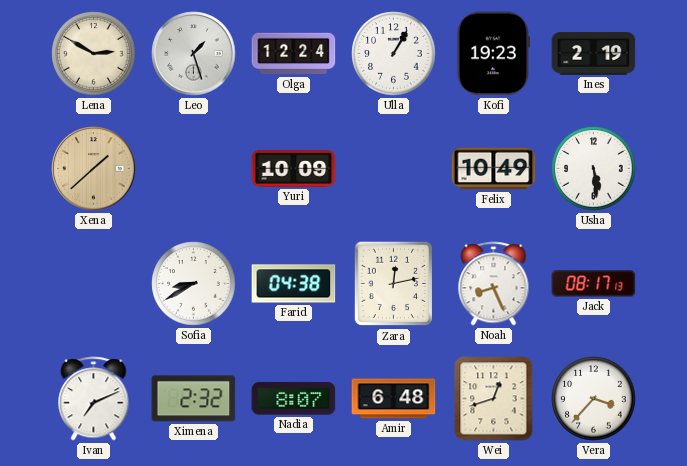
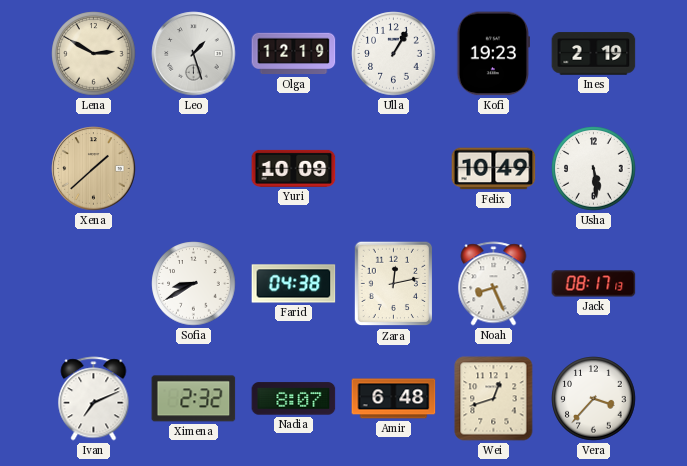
Olga: 12:24 -> 12:19 (294, 54)
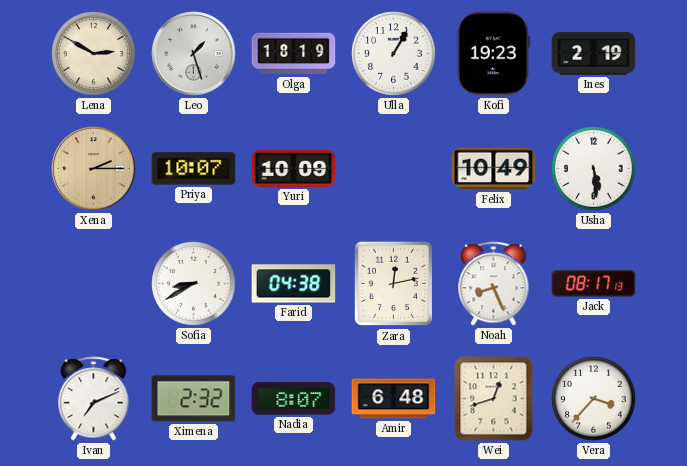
Olga: 12:19 -> 18:19 (294, 54)
Xena: 1:38 -> 2:15 (94, 169)
Priya: none -> 10:07 (194, 169)
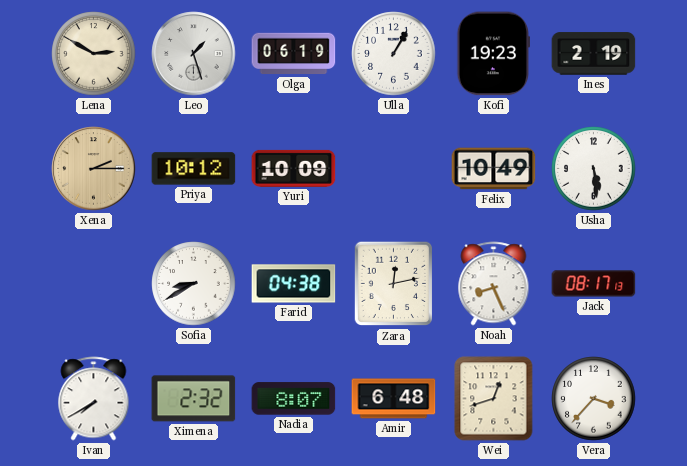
Olga: 18:19 -> 06:19 (294, 54)
Priya: 10:07 -> 10:12 (194, 169)
Ivan: 7:11 -> 7:40 (94, 399)
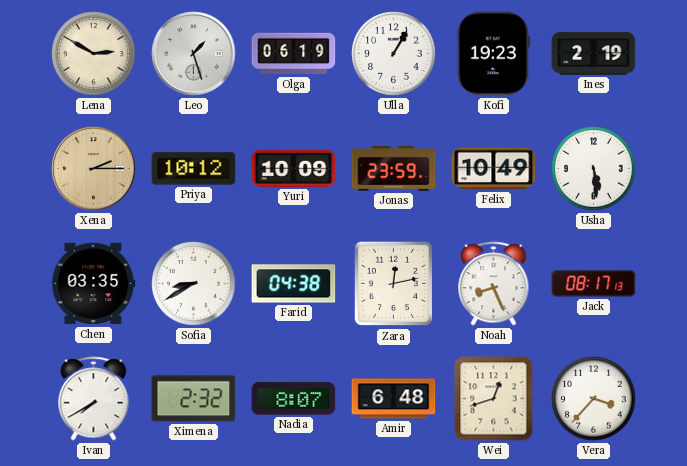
Jonas: none -> 23:59 (394, 169)
Chen: none -> 03:35 (94, 284)
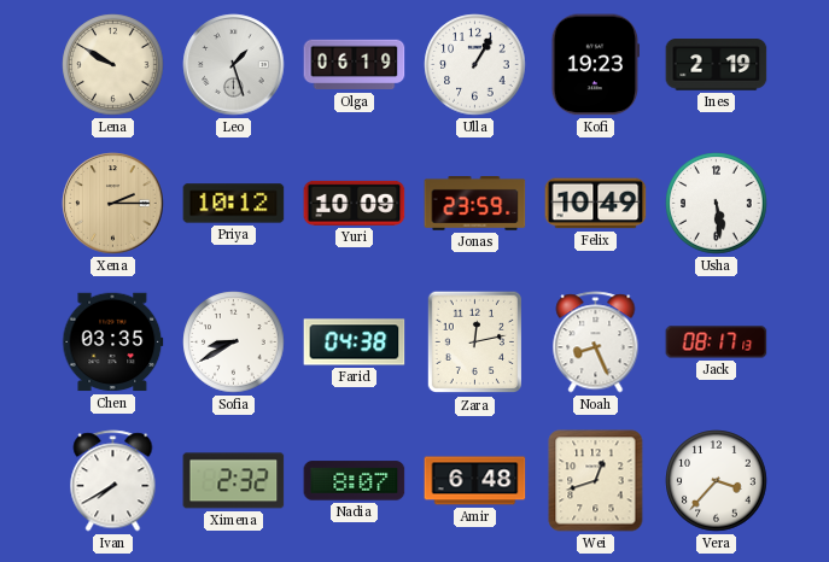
Lena: 2:50 -> 9:50 (113, 65)
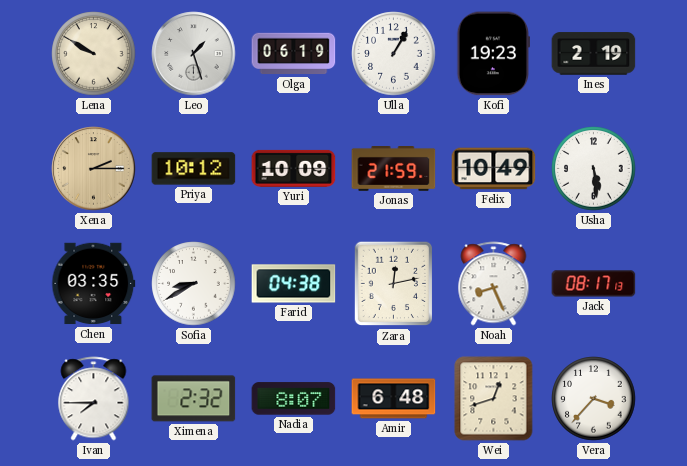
Jonas: 23:59 -> 21:59 (394, 169)
Ivan: 7:40 -> 7:45 (94, 399)
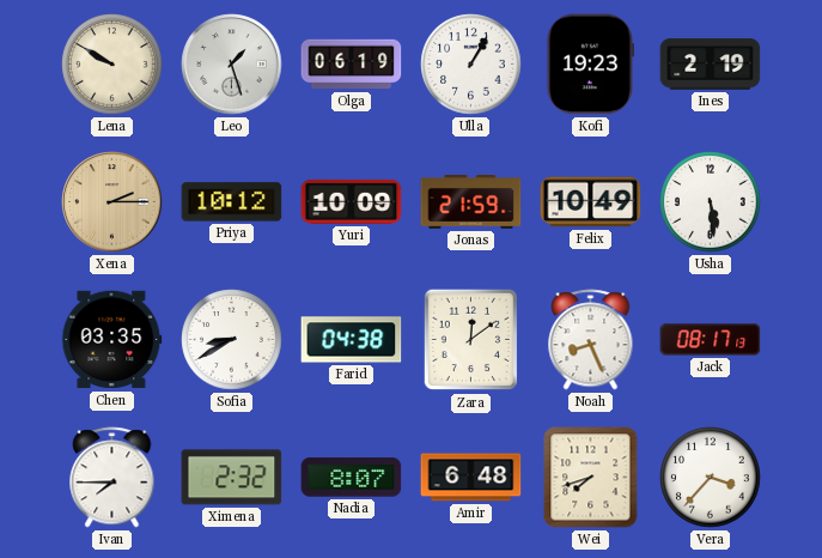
Zara: 12:13 -> 12:09 (470, 340)
Wei: 12:42 -> 7:42 (591, 478)
